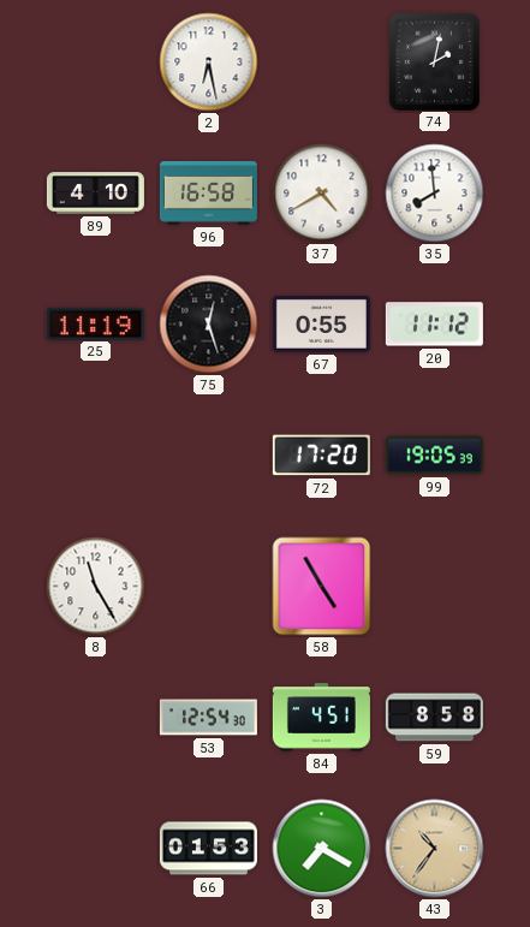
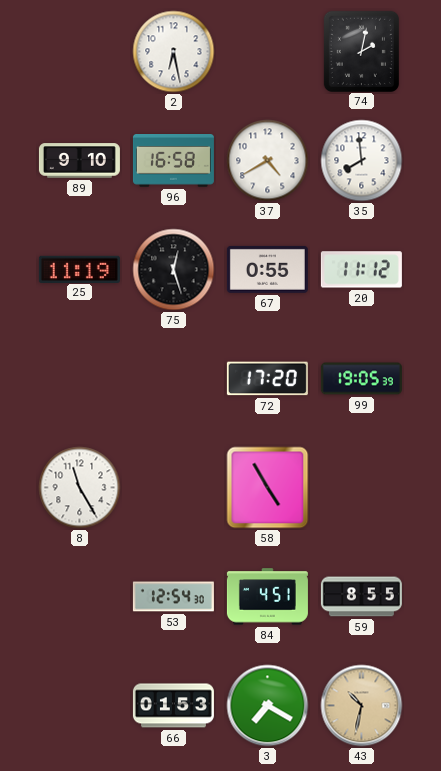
89: 4:10 -> 9:10 (79, 161)
59: 8:58 -> 8:55 (361, 597)
43: 10:36 -> 10:32 (362, 706)
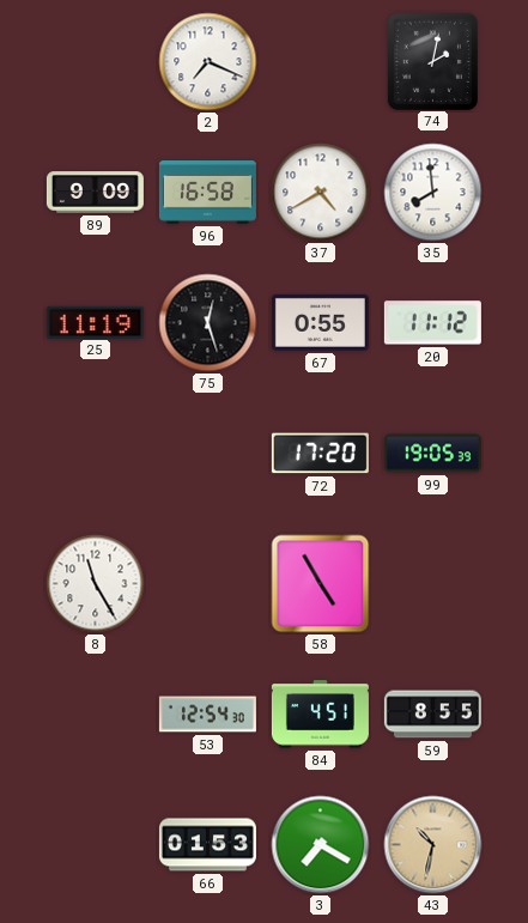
2: 6:28 -> 7:19 (208, 62)
89: 9:10 -> 9:09 (95, 193)
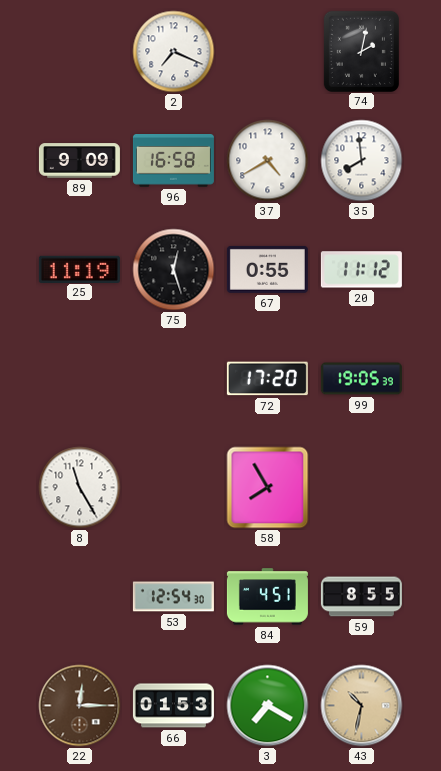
58: 4:55 -> 7:55 (268, 488)
22: none -> 12:15 (80, 706)
